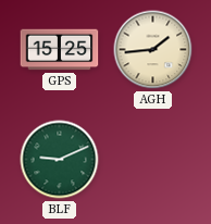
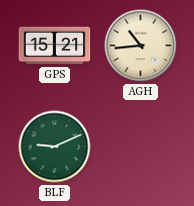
GPS: 15:25 -> 15:21 (55, 46)
AGH: 1:44 -> 10:44 (141, 46)
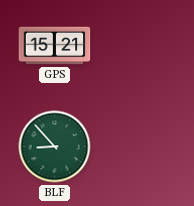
AGH: 10:44 -> none (141, 46)
BLF: 9:11 -> 8:53 (55, 147)
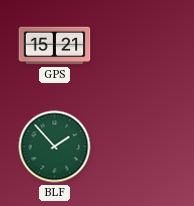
BLF: 8:53 -> 1:53 (55, 147)
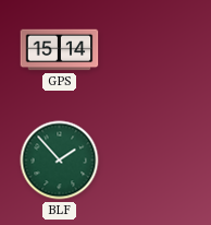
GPS: 15:21 -> 15:14 (60, 50)
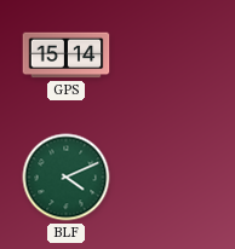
BLF: 1:53 -> 4:11 (67, 178)
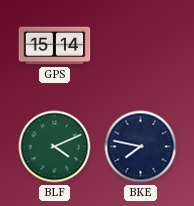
BKE: none -> 7:47 (141, 147)
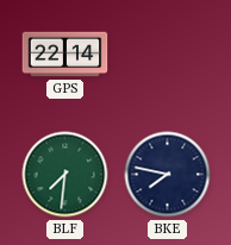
GPS: 15:14 -> 22:14 (65, 55)
BLF: 4:11 -> 7:31 (65, 175)
